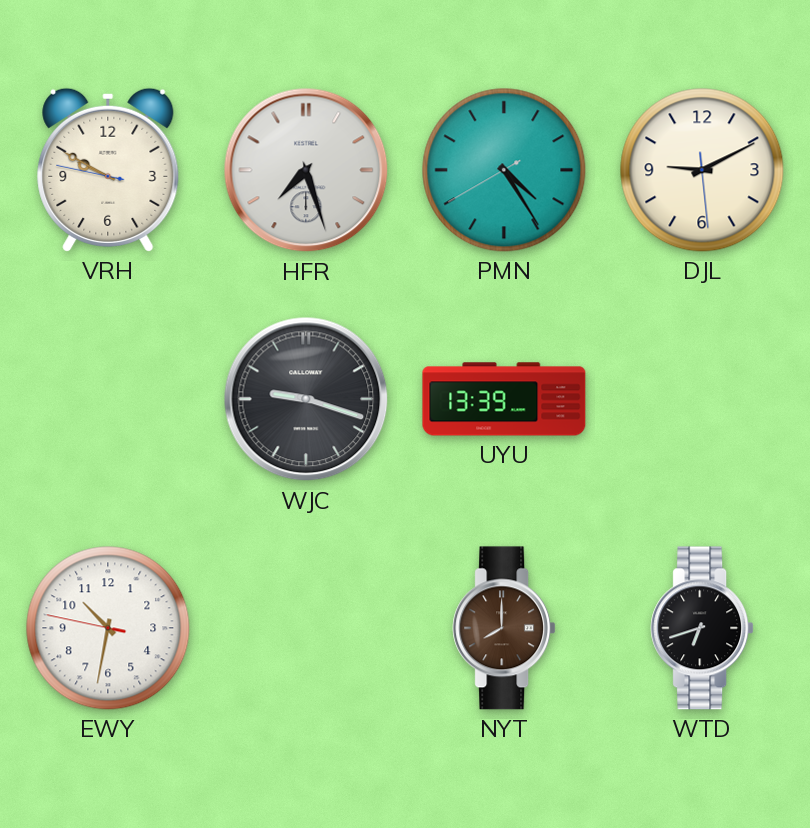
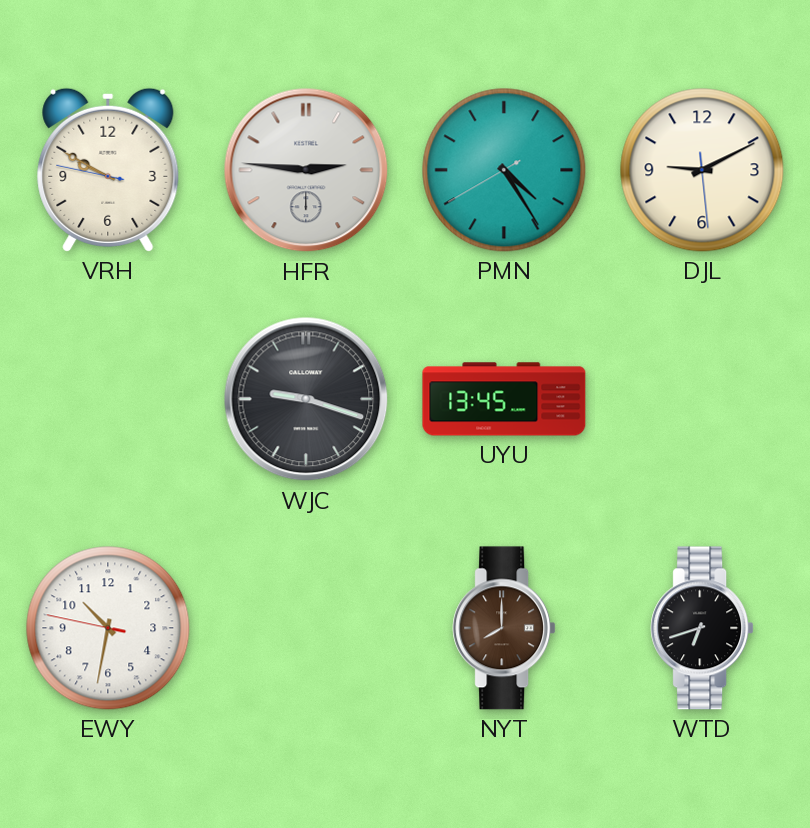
HFR: 7:27 -> 2:46 (306, 170)
UYU: 13:39 -> 13:45 (504, 399)
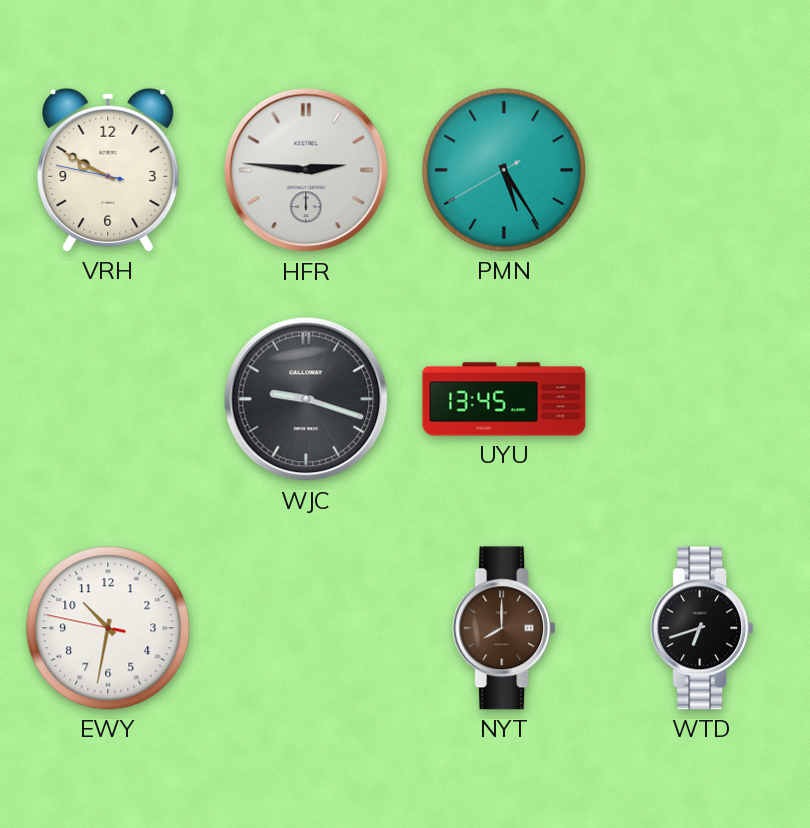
PMN: 4:24 -> 5:24 (504, 170)
DJL: 9:10 -> none (702, 170)
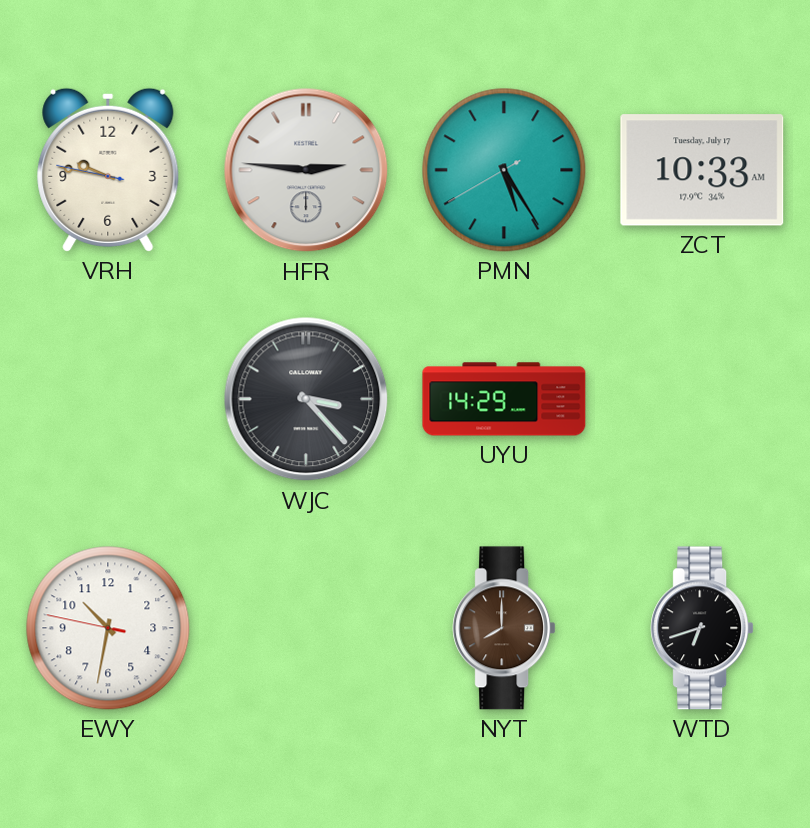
VRH: 9:49 -> 9:46 (108, 170)
ZCT: none -> 10:33 (702, 170)
WJC: 9:18 -> 3:23 (306, 399)
UYU: 13:45 -> 14:29 (504, 399)
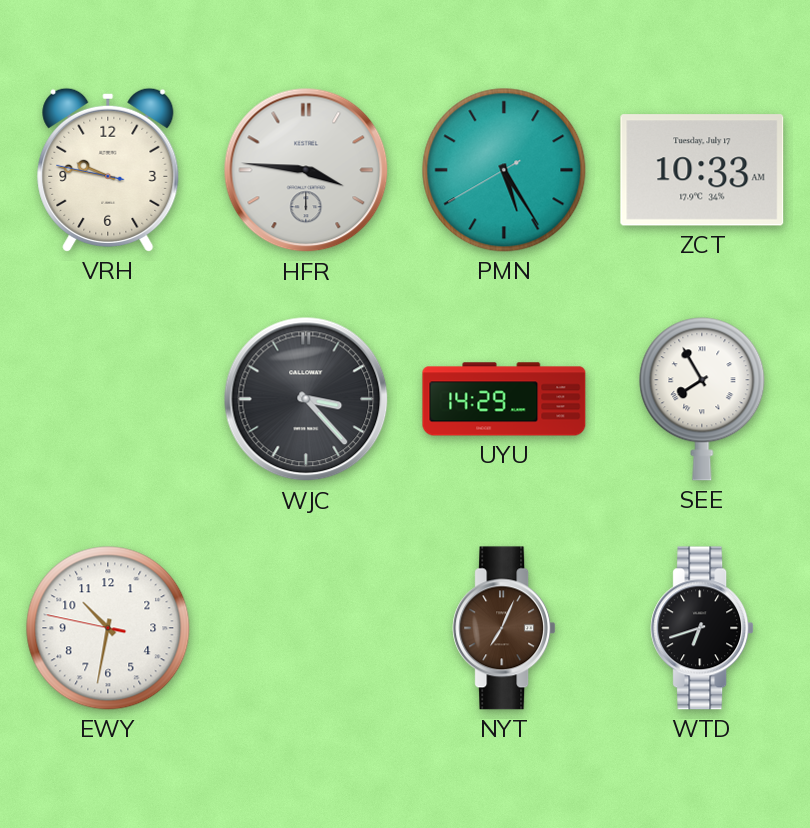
HFR: 2:46 -> 3:46 (306, 170)
SEE: none -> 7:55 (702, 399)
NYT: 8:00 -> 7:04 (504, 628)
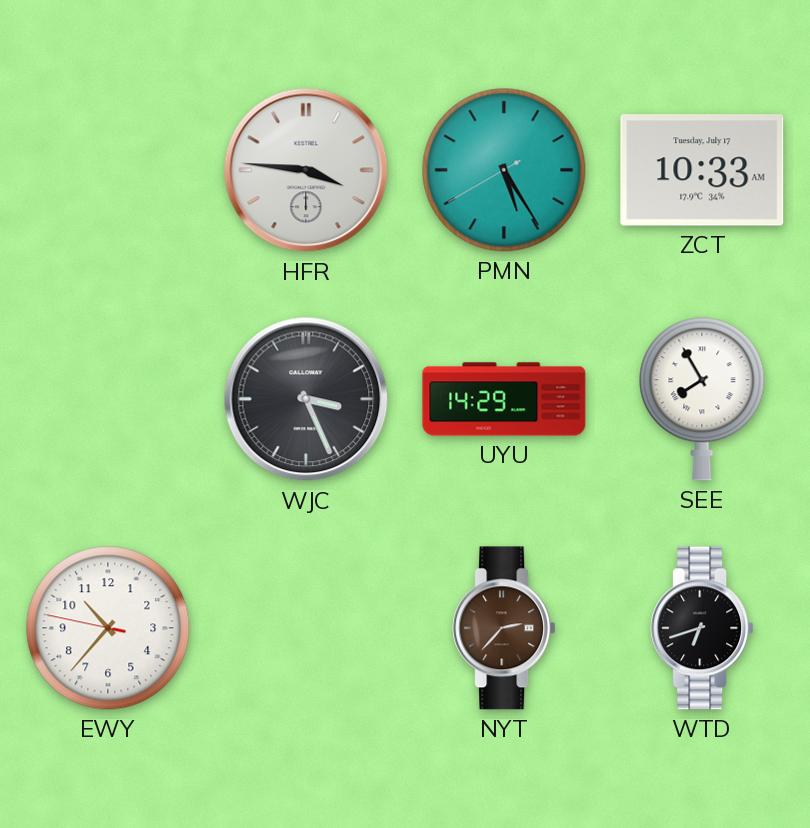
VRH: 9:46 -> none (108, 170)
WJC: 3:23 -> 3:26 (306, 399)
EWY: 10:31 -> 10:36 (108, 628)
NYT: 7:04 -> 2:37 (504, 628)
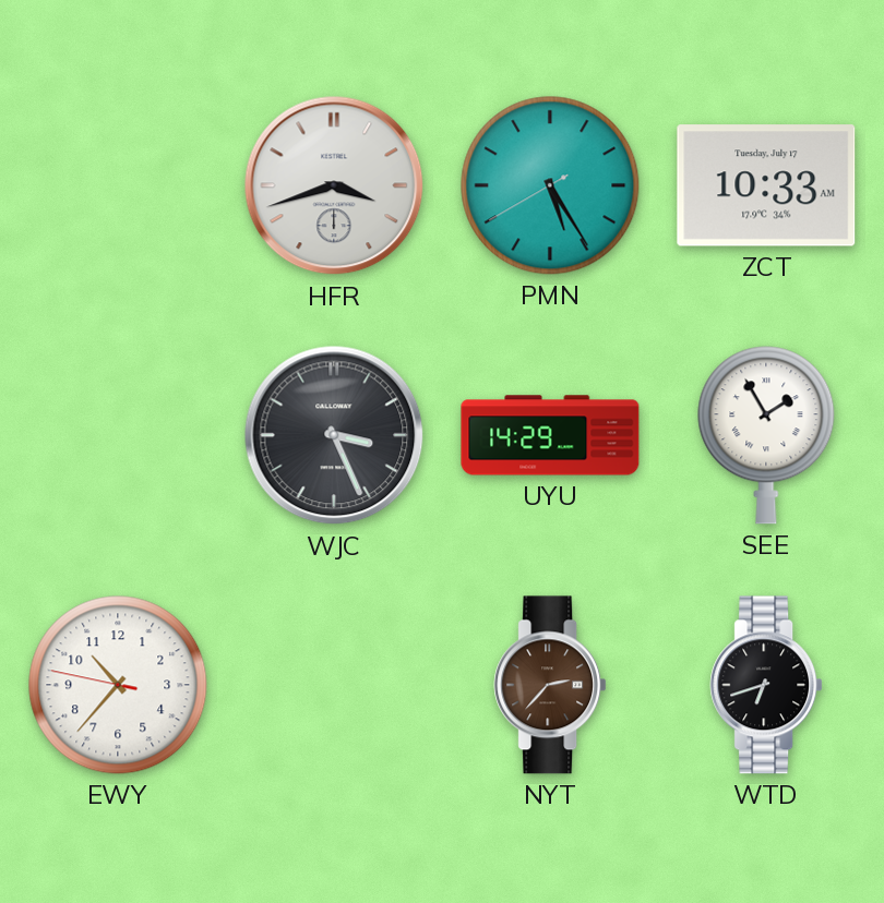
HFR: 3:46 -> 3:42 (334, 185)
SEE: 7:55 -> 1:55 (766, 435)
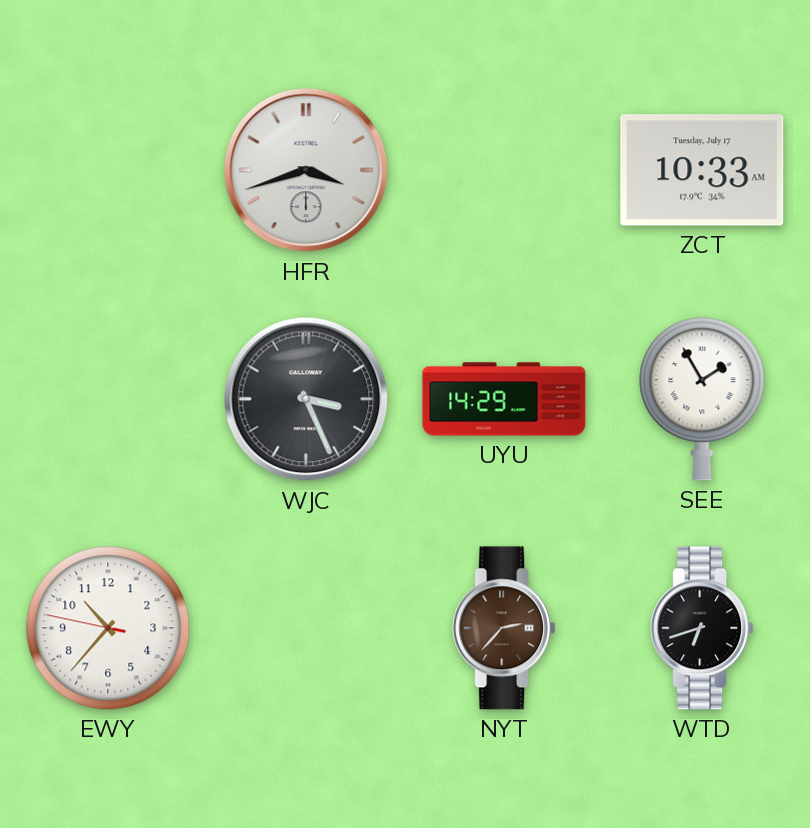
PMN: 5:24 -> none (550, 185)
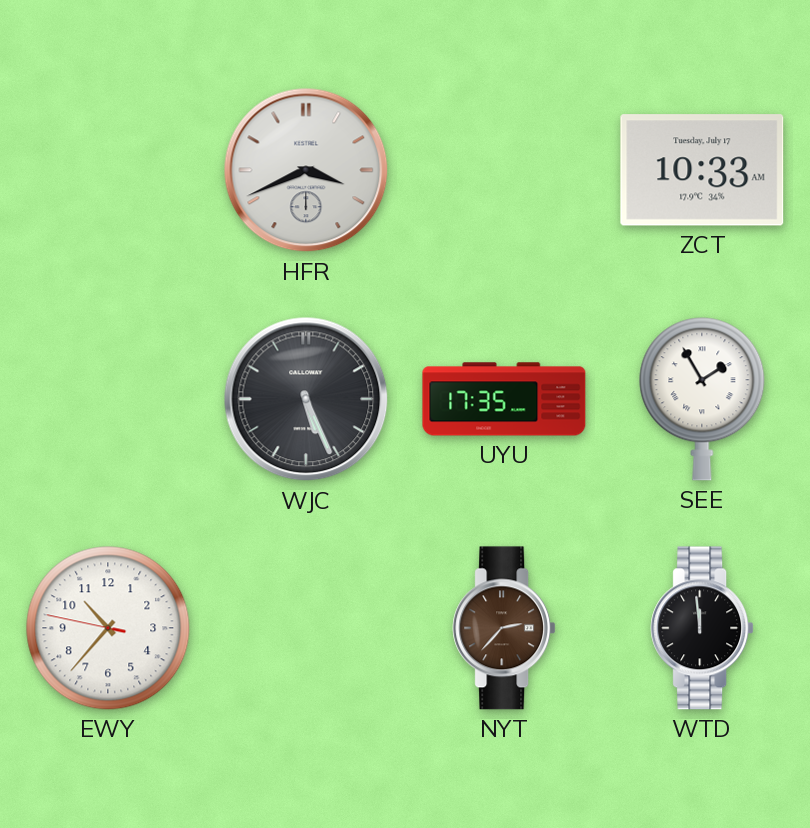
HFR: 3:42 -> 3:41 (306, 170)
WJC: 3:26 -> 5:26 (306, 399)
UYU: 14:29 -> 17:35 (504, 399)
WTD: 6:42 -> 11:59 (702, 628)
